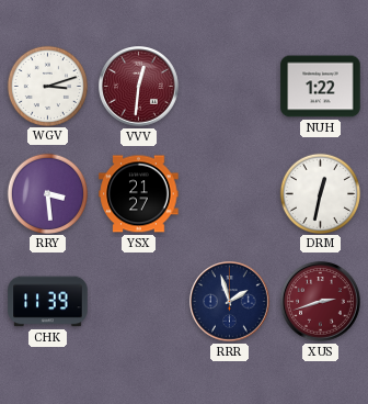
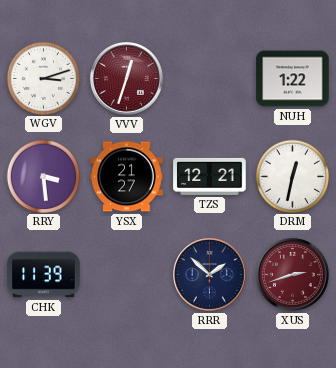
VVV: 12:31 -> 12:33 (127, 79)
TZS: none -> 12:21 (210, 176)
RRR: 1:57 -> 1:52 (210, 275)
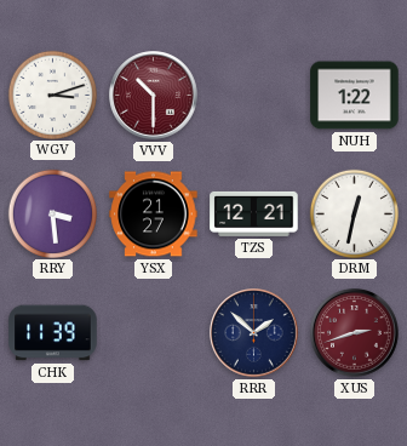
VVV: 12:33 -> 10:30 (154, 96)
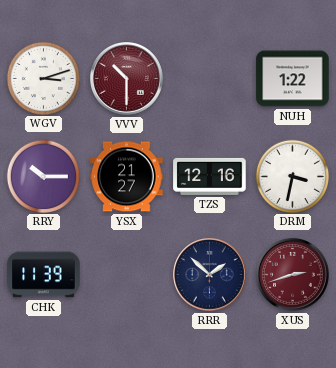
RRY: 3:29 -> 10:15 (43, 176)
TZS: 12:21 -> 12:16 (210, 176)
DRM: 12:32 -> 3:32 (292, 176)
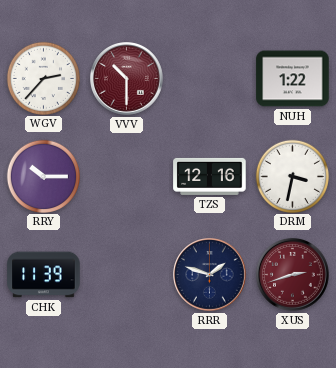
WGV: 3:12 -> 2:37 (43, 78)
YSX: 21:27 -> none (127, 177)
RRR: 1:52 -> 1:48 (210, 275)
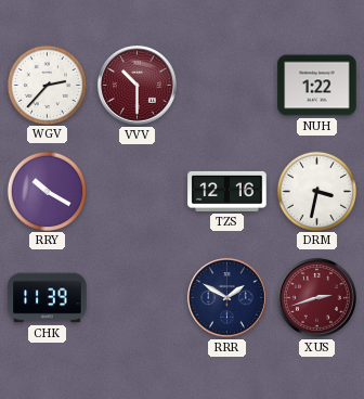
RRY: 10:15 -> 10:20 (47, 191)
RRR: 1:48 -> 1:50 (227, 298)
